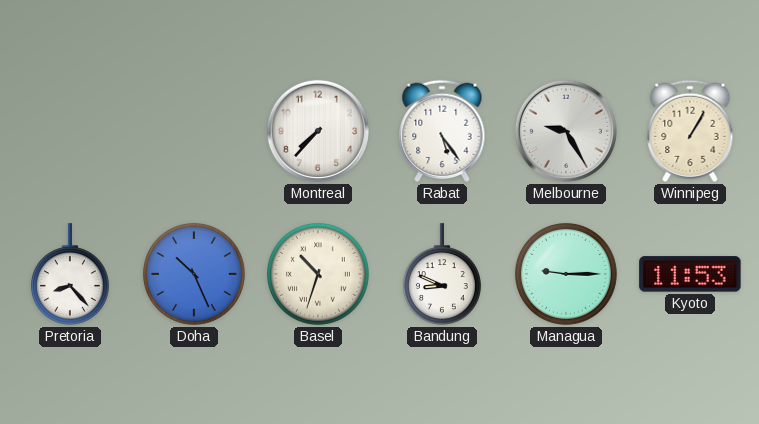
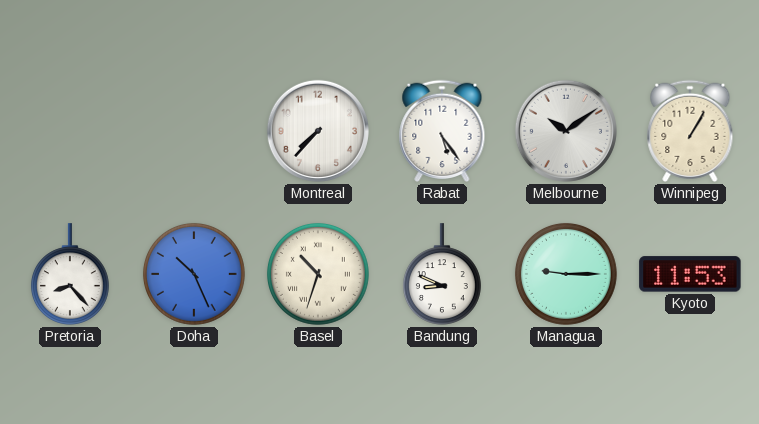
Melbourne: 9:25 -> 10:09 (566, 131)
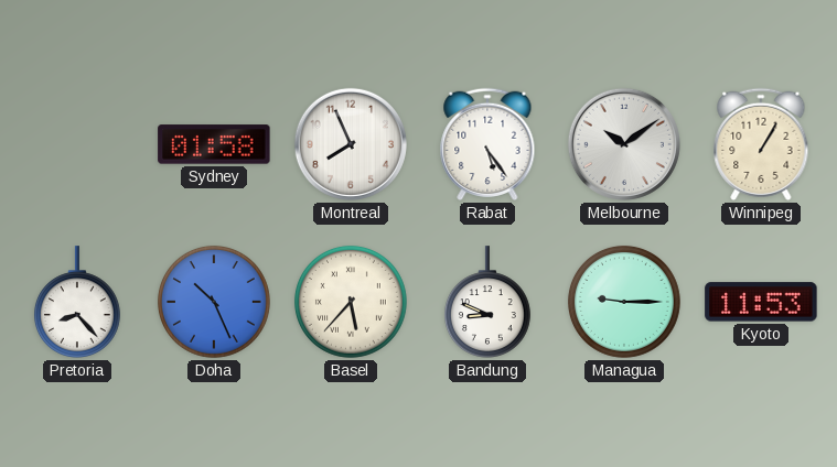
Sydney: none -> 01:58 (214, 144)
Montreal: 7:37 -> 7:56 (351, 144)
Basel: 10:33 -> 5:37 (351, 302)
